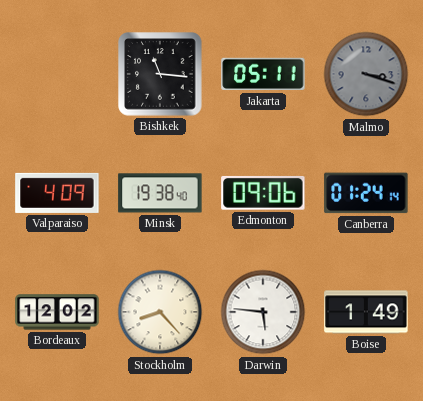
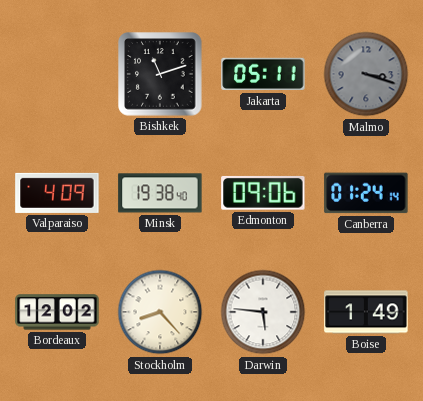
Bishkek: 11:16 -> 11:12 (160, 74)
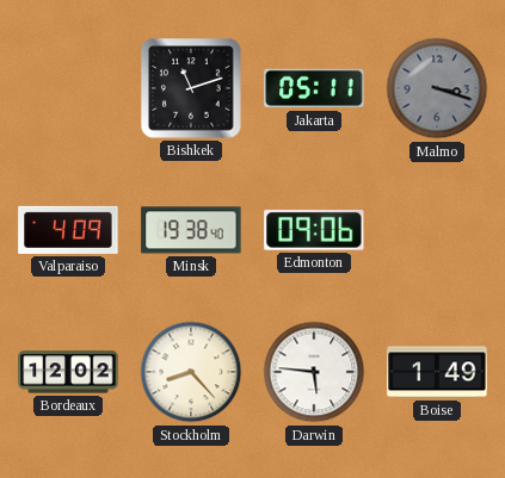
Canberra: 01:24 -> none (366, 193)
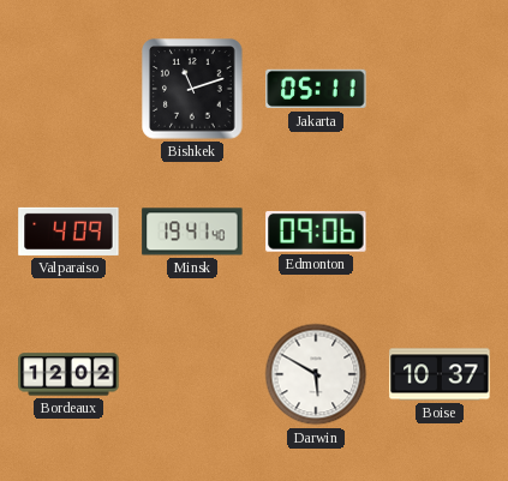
Malmo: 3:18 -> none (437, 88)
Minsk: 19:38 -> 19:41 (192, 232)
Stockholm: 8:23 -> none (191, 372)
Darwin: 5:46 -> 5:50 (316, 374)
Boise: 1:49 -> 10:37 (440, 374)
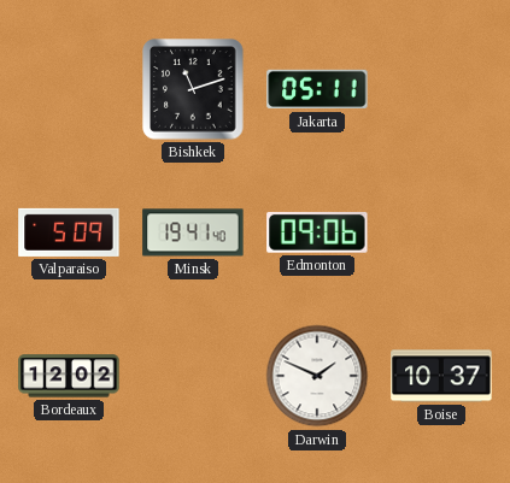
Valparaiso: 4:09 -> 5:09 (69, 232)
Darwin: 5:50 -> 1:49 (317, 376)
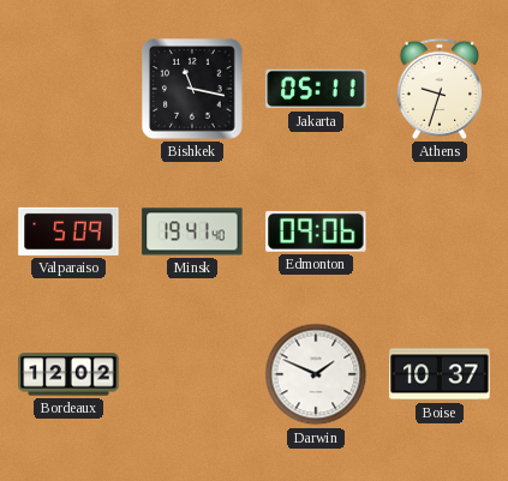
Bishkek: 11:12 -> 11:17 (192, 89)
Athens: none -> 9:33 (440, 89)
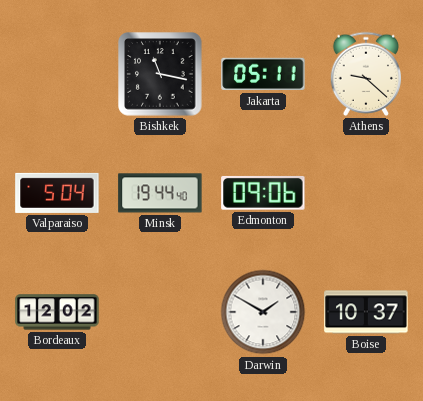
Athens: 9:33 -> 9:22 (366, 74)
Valparaiso: 5:09 -> 5:04 (57, 193)
Minsk: 19:41 -> 19:44 (160, 193)
Darwin: 1:49 -> 1:50 (263, 312)
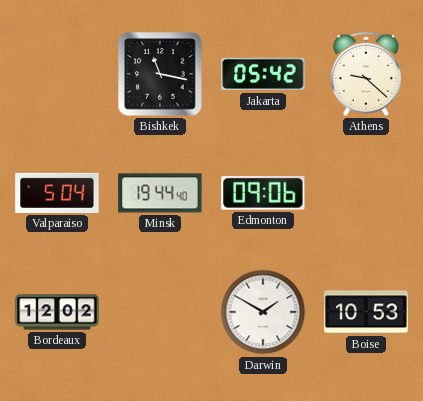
Jakarta: 05:11 -> 05:42 (263, 74)
Boise: 10:37 -> 10:53 (366, 312)
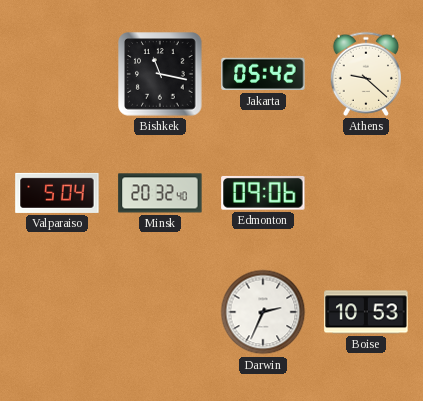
Minsk: 19:44 -> 20:32 (160, 193)
Bordeaux: 12:02 -> none (57, 312)
Darwin: 1:50 -> 2:34 (263, 312)
